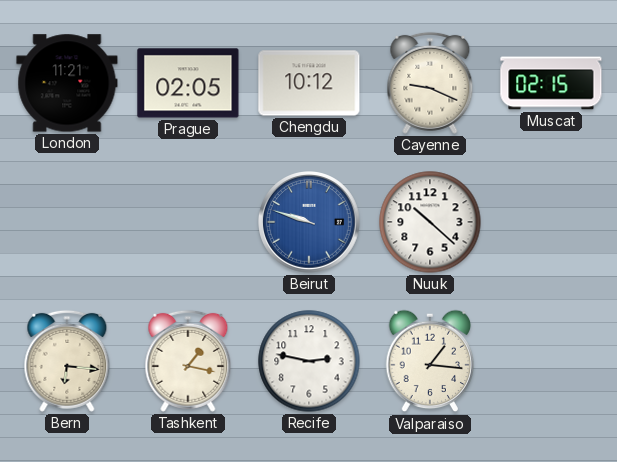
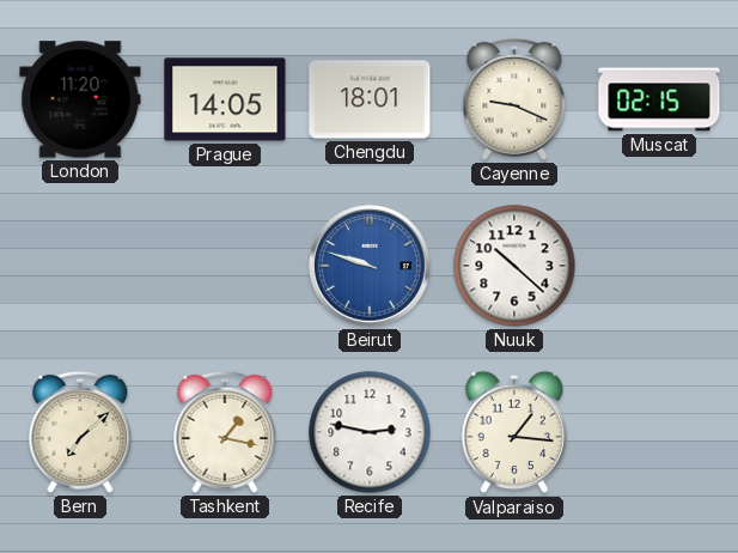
London: 11:21 -> 11:20 (80, 99)
Prague: 02:05 -> 14:05 (225, 99)
Chengdu: 10:12 -> 18:01 (370, 99)
Bern: 6:16 -> 7:08 (80, 432)
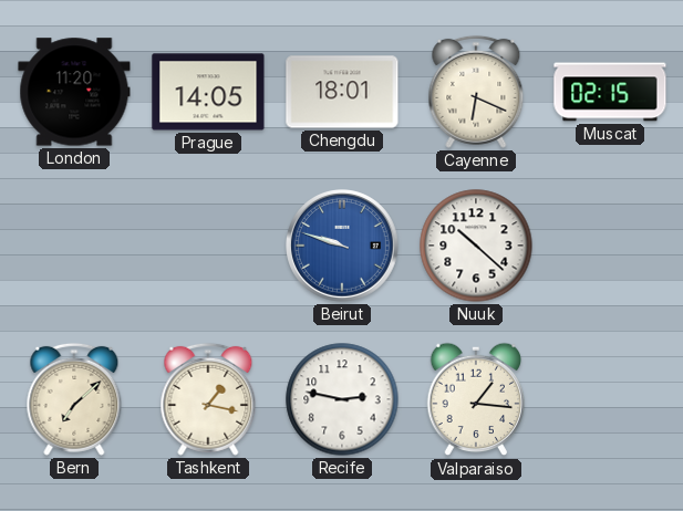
Cayenne: 9:19 -> 6:19 (476, 92)
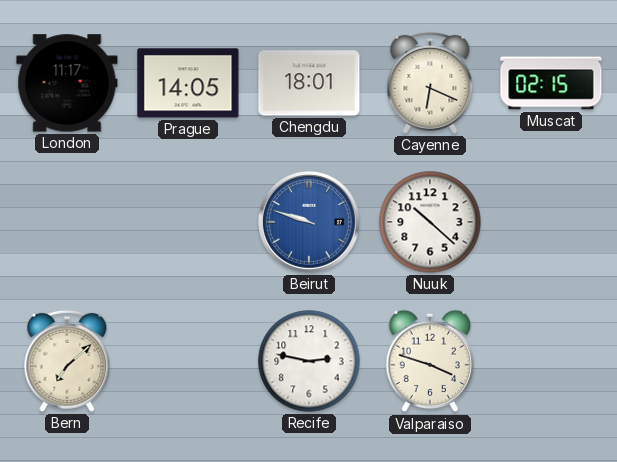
London: 11:20 -> 11:17 (67, 83)
Tashkent: 1:17 -> none (208, 399)
Valparaiso: 1:16 -> 3:48 (430, 361)
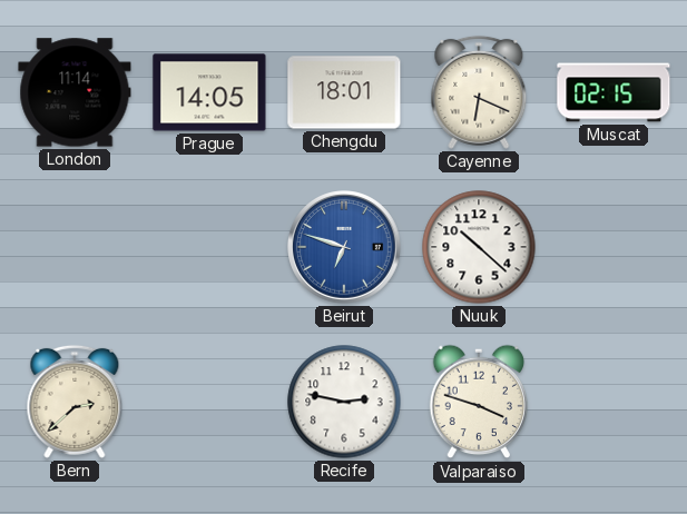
London: 11:17 -> 11:14 (75, 92)
Beirut: 9:48 -> 6:48 (345, 248)
Bern: 7:08 -> 2:38 (75, 402)
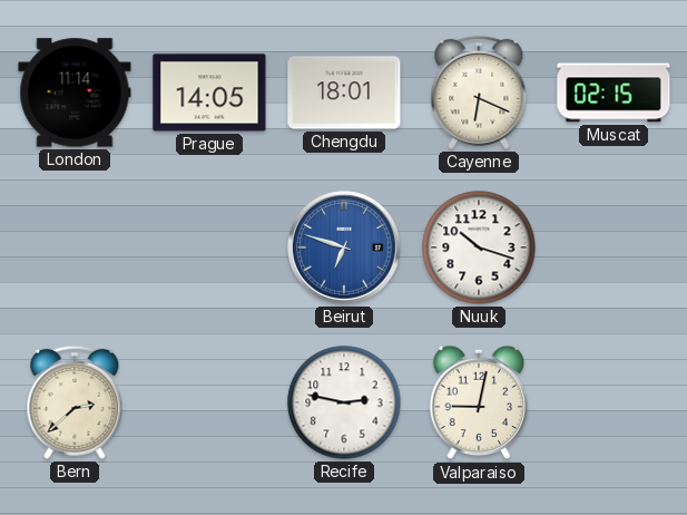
Nuuk: 10:22 -> 10:18 (479, 247)
Valparaiso: 3:48 -> 9:02 (479, 402)
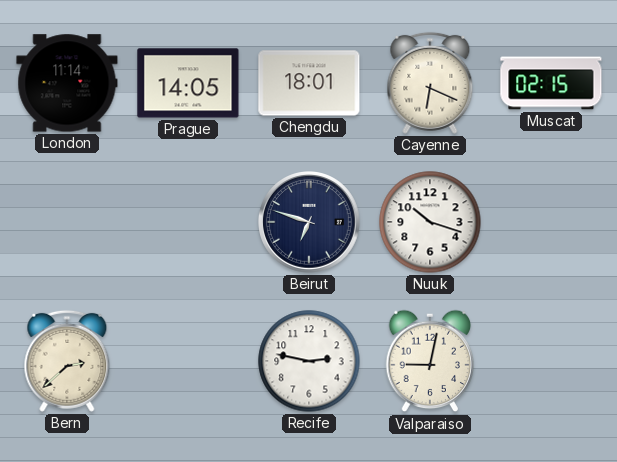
Beirut dial: blue -> navy (310, 223)
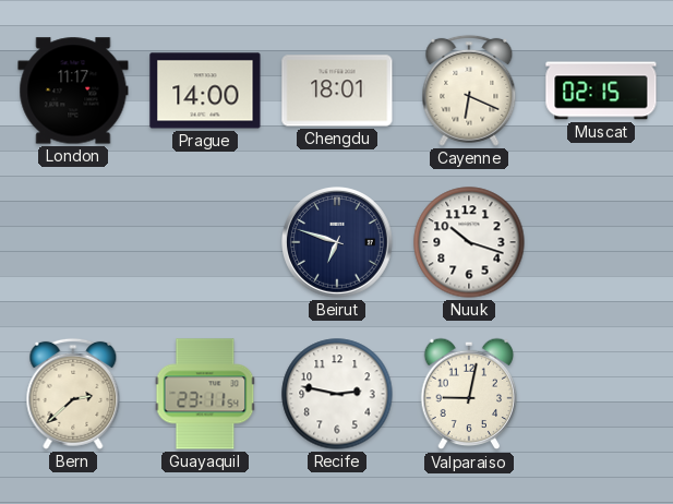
London: 11:14 -> 11:17 (73, 91)
Prague: 14:05 -> 14:00 (205, 91)
Guayaquil: none -> 23:11 (205, 394)
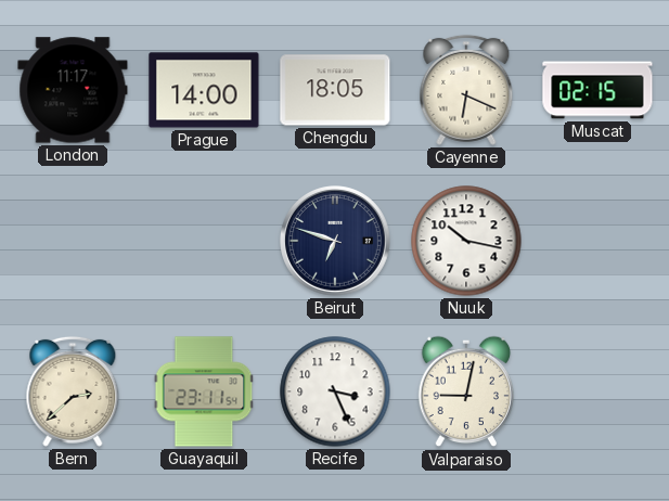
Chengdu: 18:01 -> 18:05 (335, 90)
Nuuk: 10:18 -> 10:17 (466, 241)
Recife: 2:47 -> 3:26 (335, 391)
